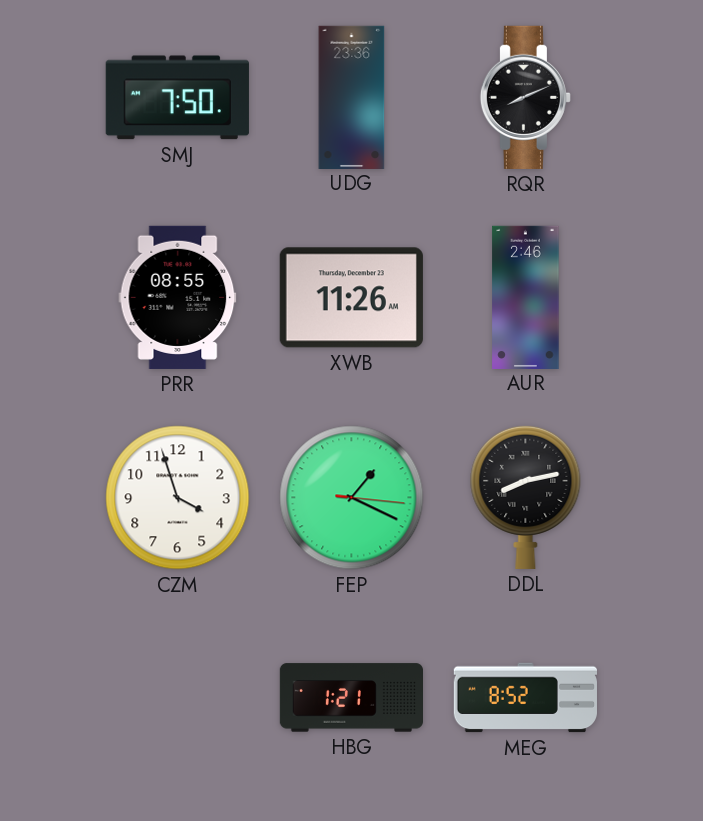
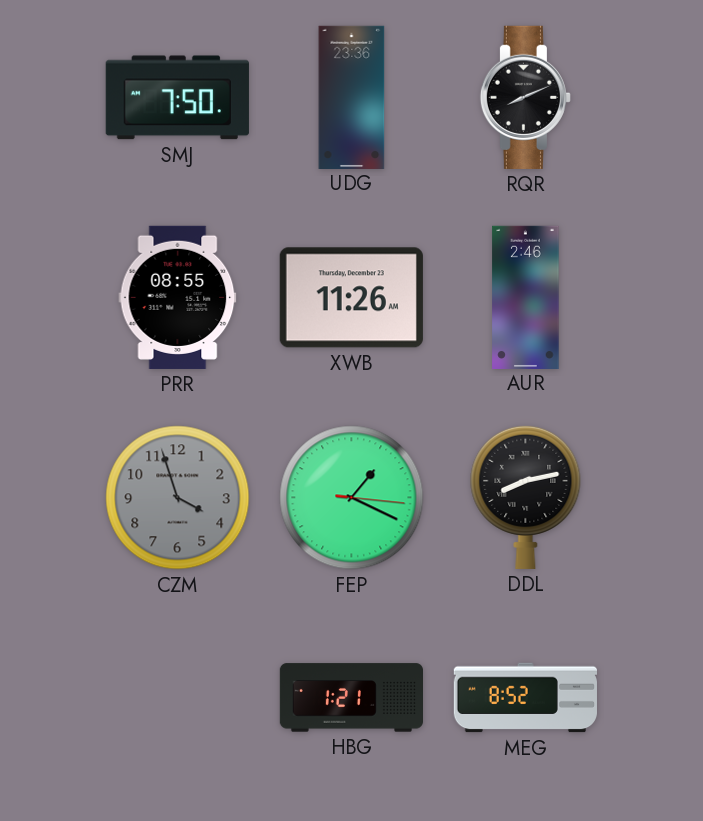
CZM dial: white -> grey (178, 498)
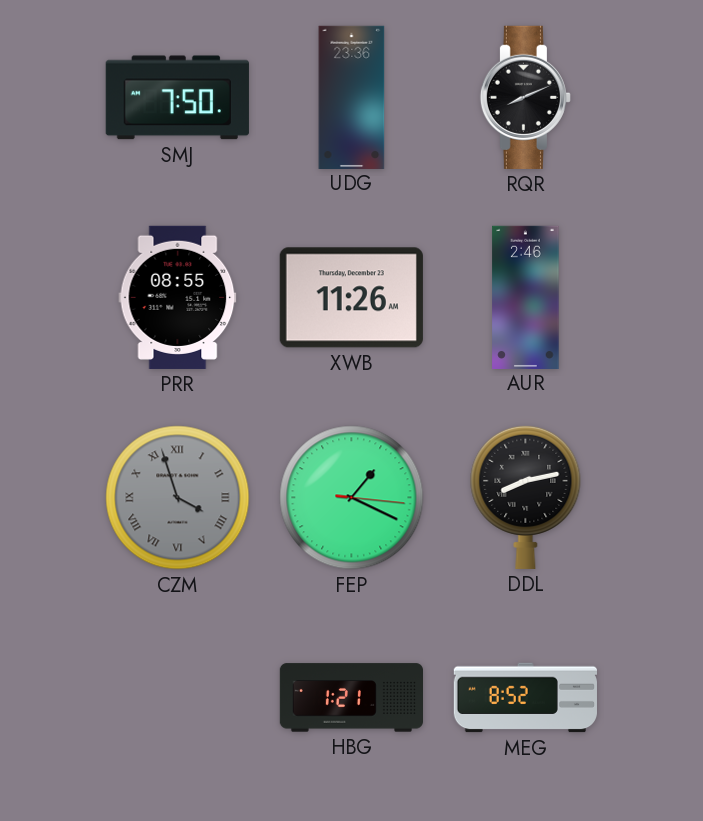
CZM numerals: Arabic -> Roman (178, 498)
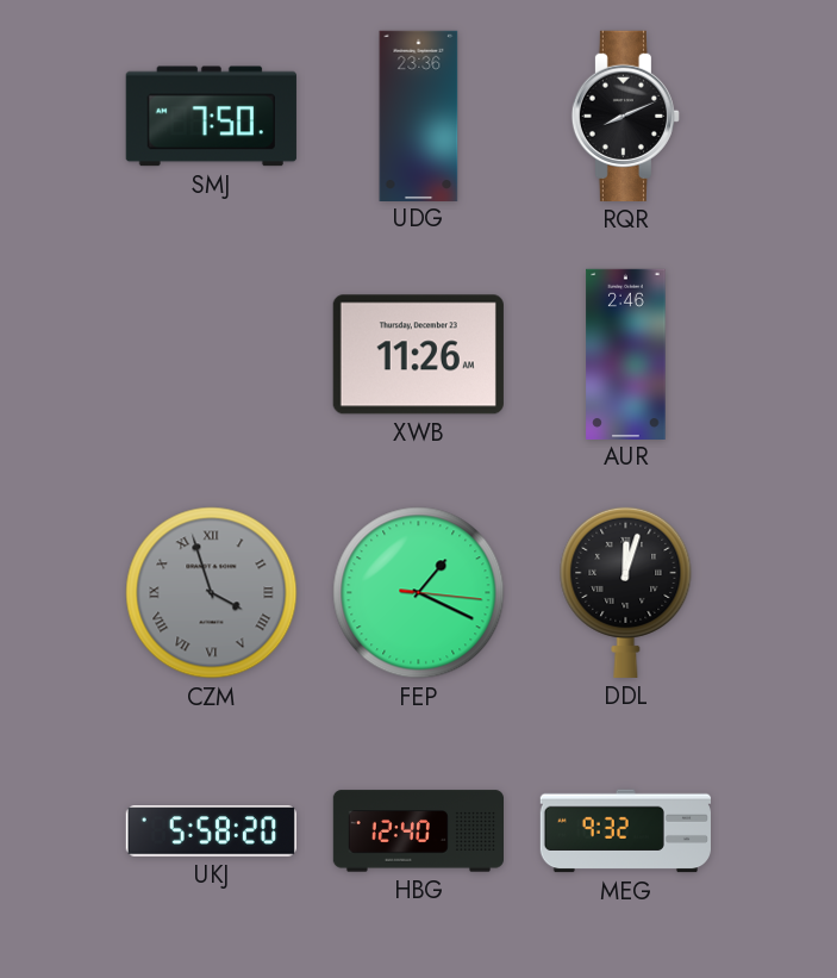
PRR: 08:55 -> none (178, 297)
DDL: 8:13 -> 12:03 (626, 592)
UKJ: none -> 5:58 (211, 831)
HBG: 1:21 -> 12:40 (418, 831)
MEG: 8:52 -> 9:32 (625, 831)
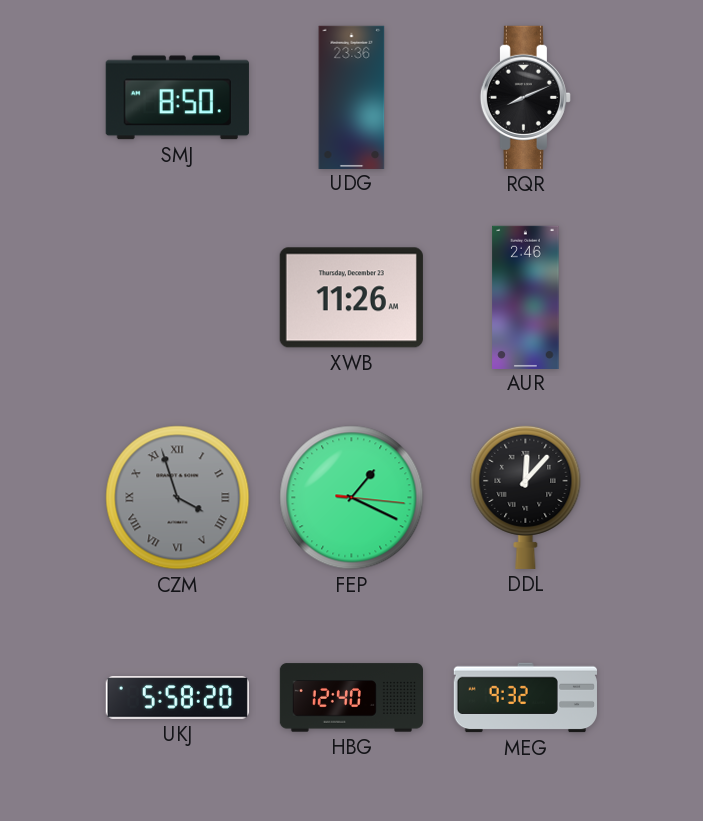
SMJ: 7:50 -> 8:50 (177, 98)
DDL: 12:03 -> 12:07 (526, 497)
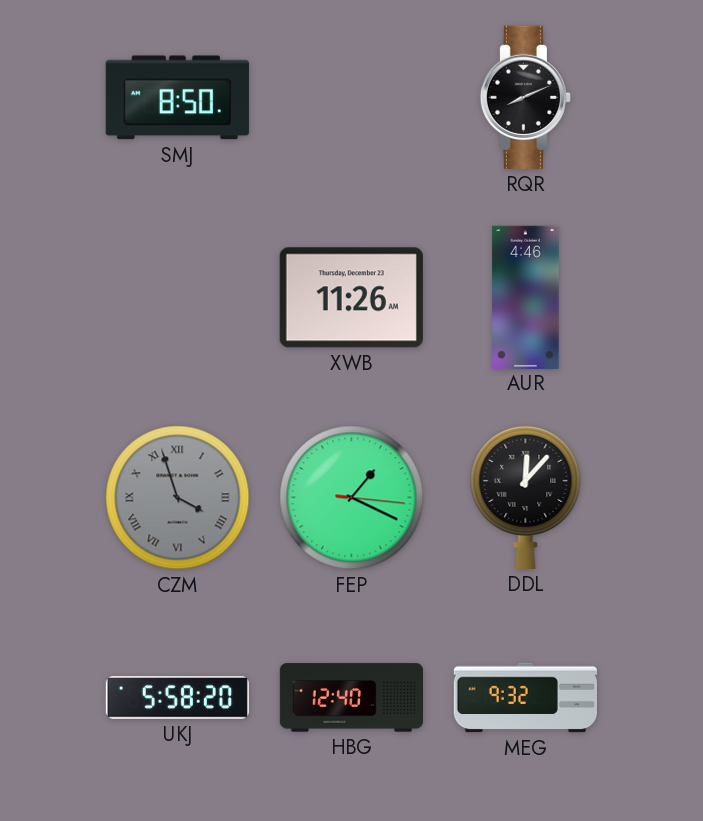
UDG: 23:36 -> none (352, 97)
AUR: 2:46 -> 4:46 (526, 297)
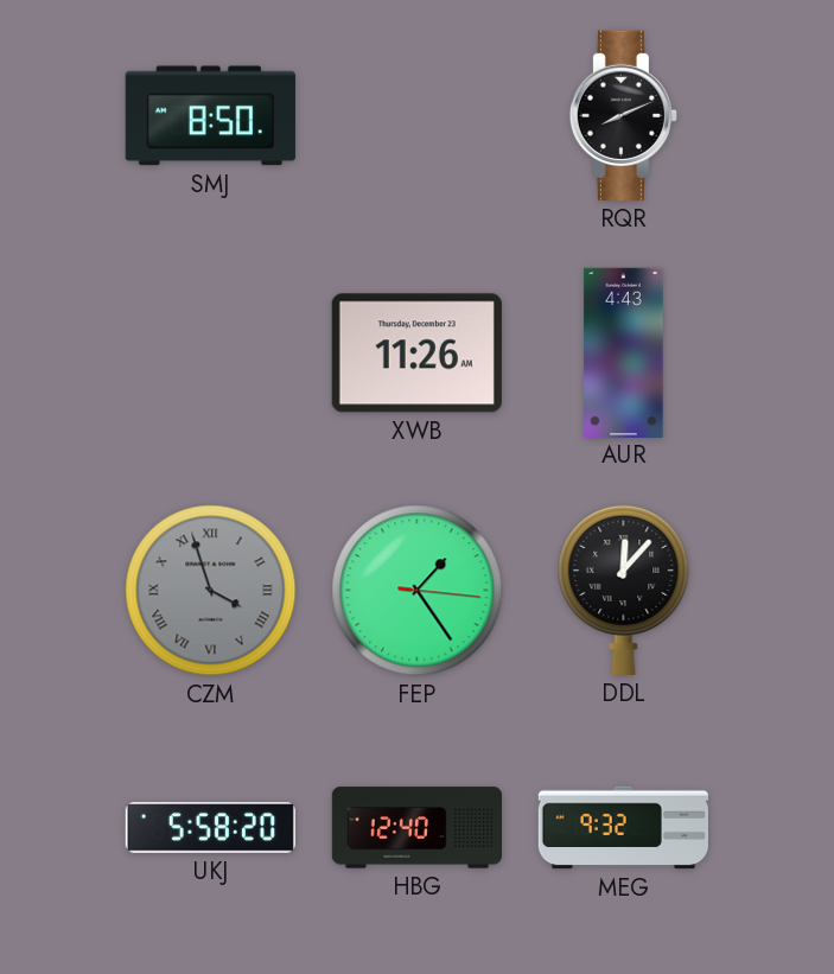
AUR: 4:46 -> 4:43 (624, 352)
FEP: 1:19 -> 1:24 (418, 591)
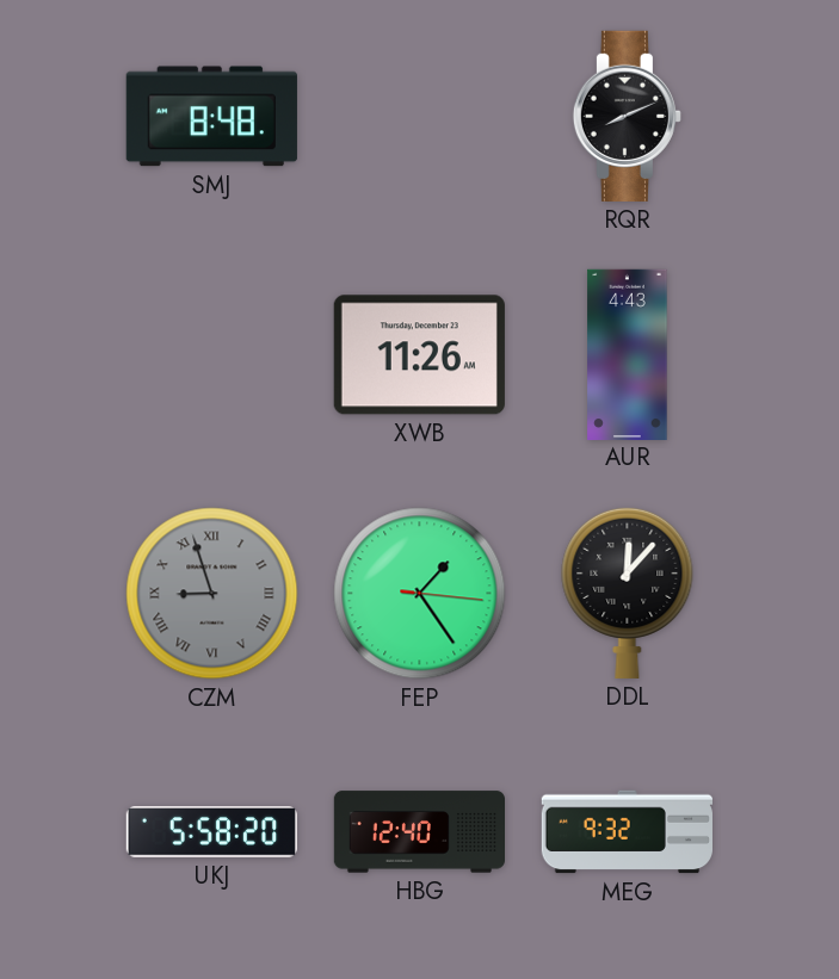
SMJ: 8:50 -> 8:48 (211, 117)
CZM: 3:57 -> 8:57 (212, 594)
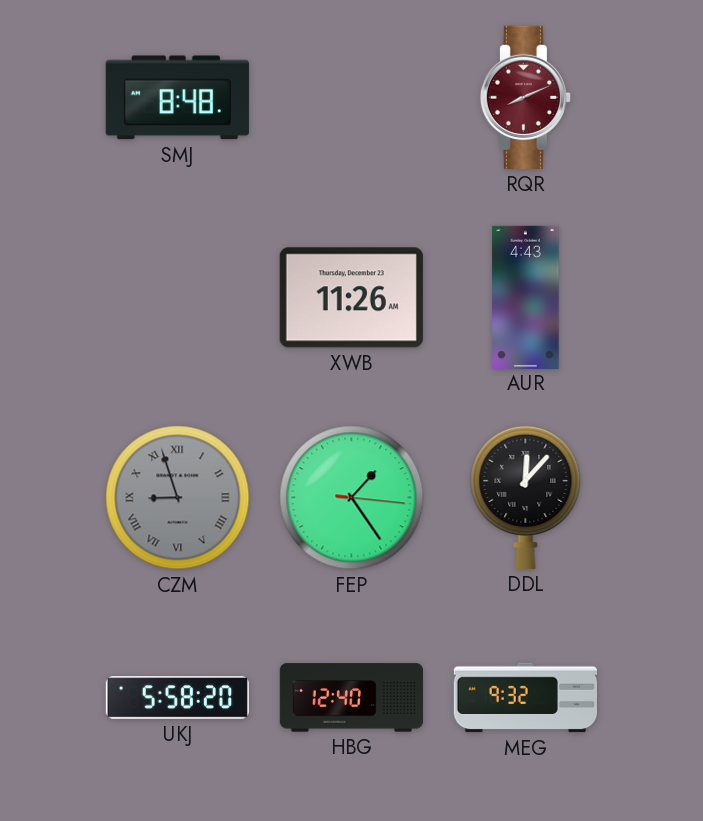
RQR dial: black -> burgundy (525, 97)
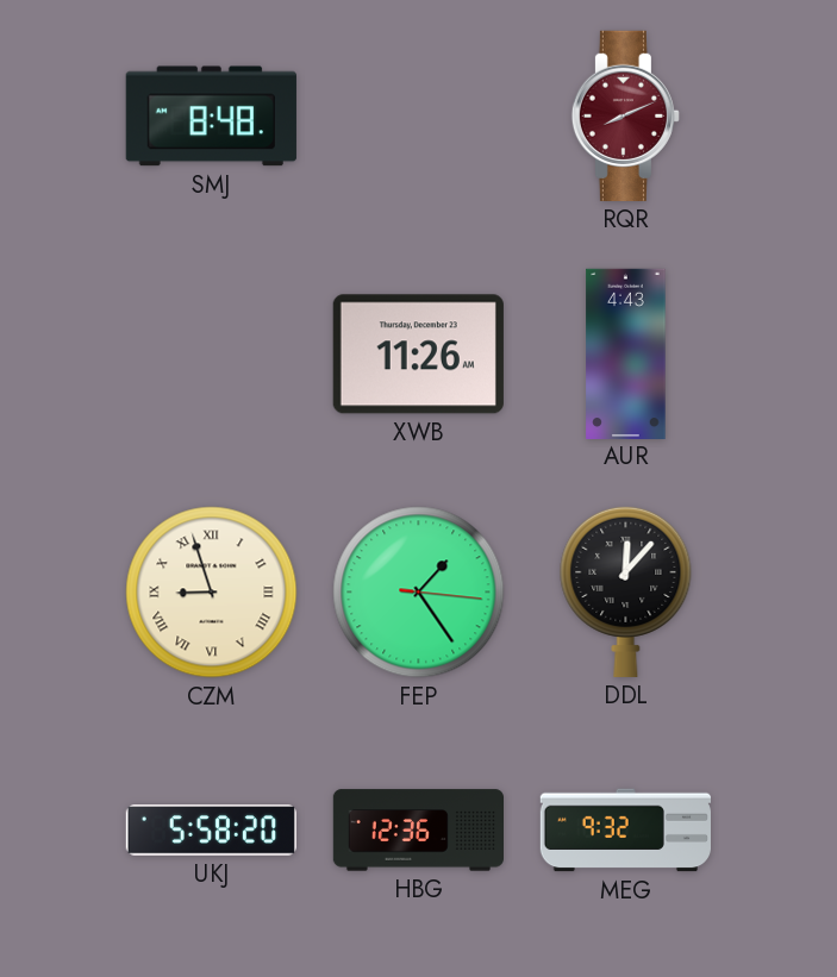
CZM dial: grey -> cream (212, 593)
HBG: 12:40 -> 12:36 (418, 831)
